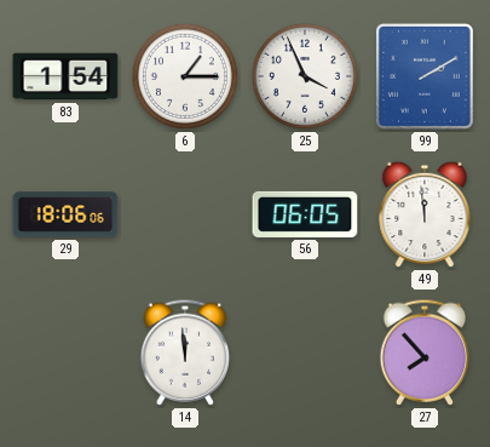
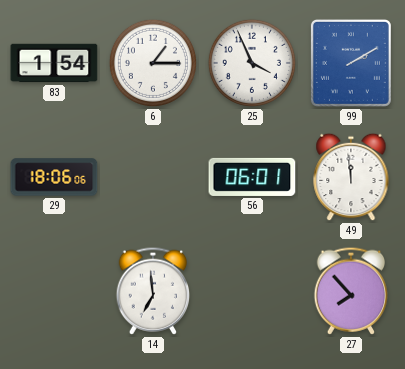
56: 06:05 -> 06:01 (252, 177)
14: 11:59 -> 6:59 (153, 291)
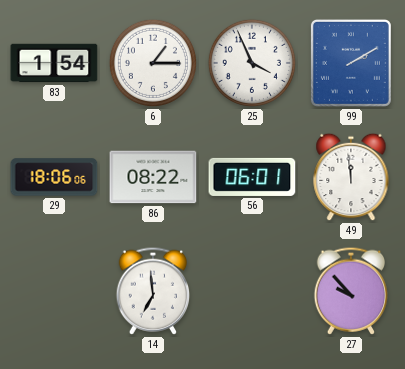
86: none -> 08:22 (153, 177)
27: 7:53 -> 9:53 (351, 291)
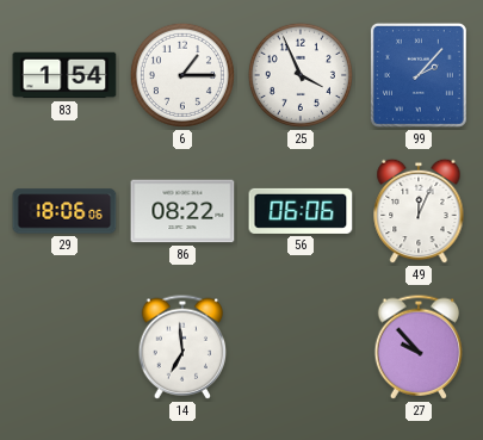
99: 2:10 -> 2:07 (419, 75)
56: 06:01 -> 06:06 (301, 211)
49: 11:59 -> 12:04 (419, 211)
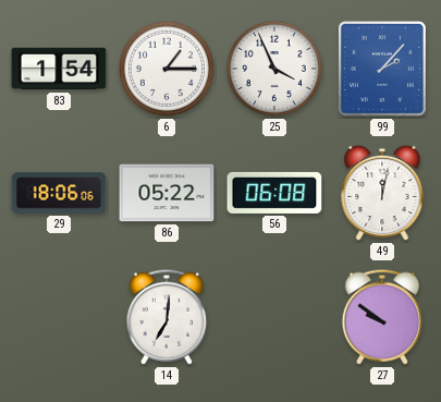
86: 08:22 -> 05:22 (167, 193)
56: 06:06 -> 06:08 (274, 193)
49: 12:04 -> 12:02 (382, 193)
14: 6:59 -> 7:01 (167, 317)
27: 9:53 -> 9:51 (382, 317)
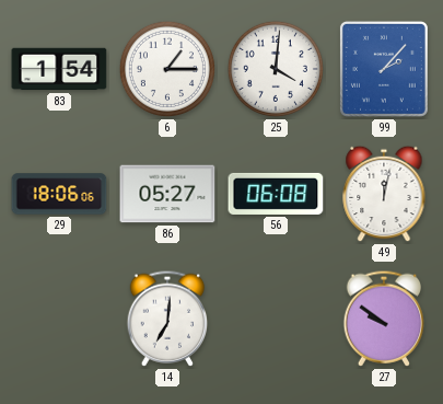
25: 3:56 -> 4:01 (276, 69)
86: 05:22 -> 05:27 (167, 194)
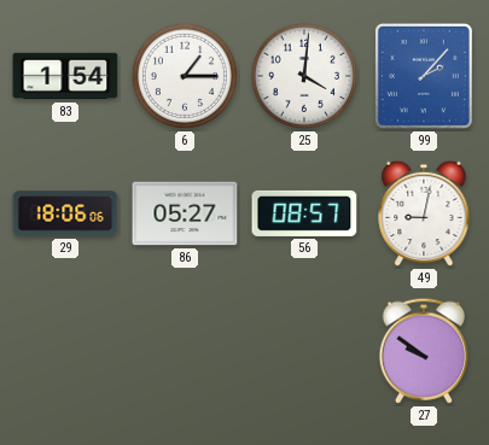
56: 06:08 -> 08:57 (304, 213)
49: 12:02 -> 9:02 (424, 213)
14: 7:01 -> none (167, 319)
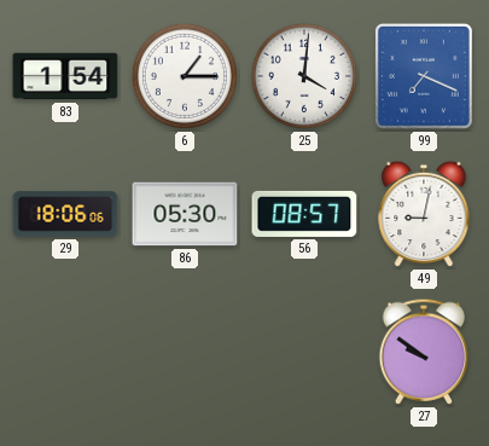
99: 2:07 -> 7:19 (424, 76)
86: 05:27 -> 05:30 (185, 214)
